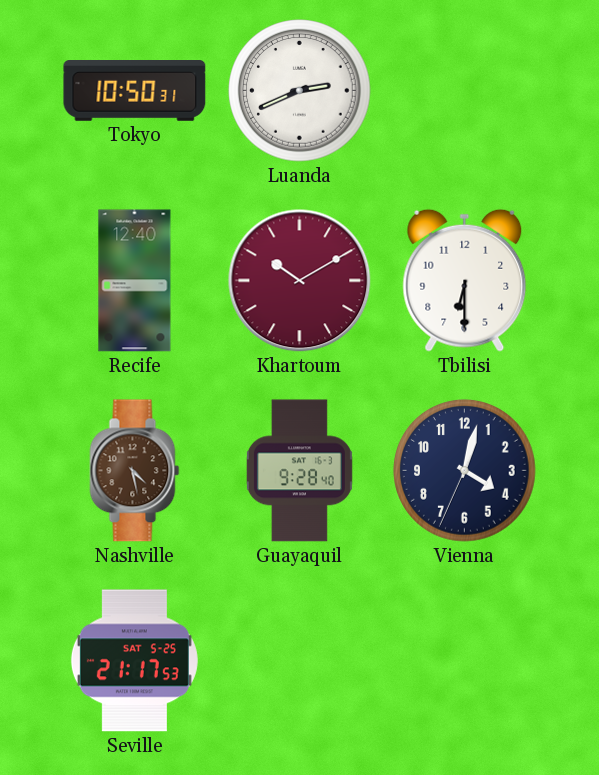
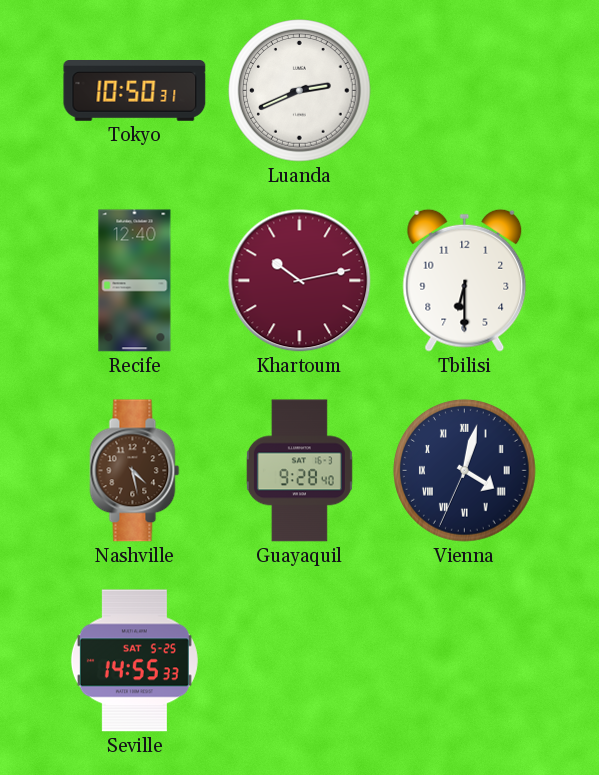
Khartoum: 10:10 -> 10:13 (300, 281)
Vienna numerals: Arabic -> Roman (465, 471)
Seville: 21:17 -> 14:55 (134, 661)
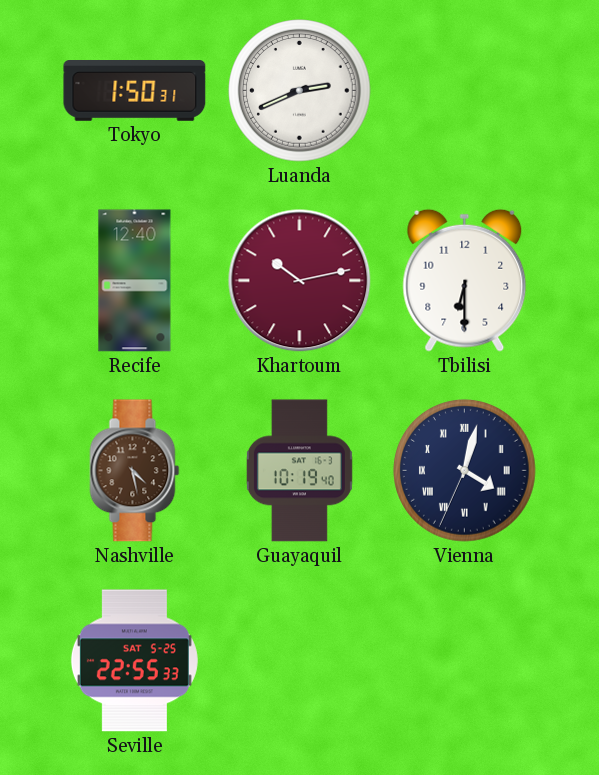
Tokyo: 10:50 -> 1:50 (135, 91)
Guayaquil: 9:28 -> 10:19 (299, 471)
Seville: 14:55 -> 22:55 (134, 661)
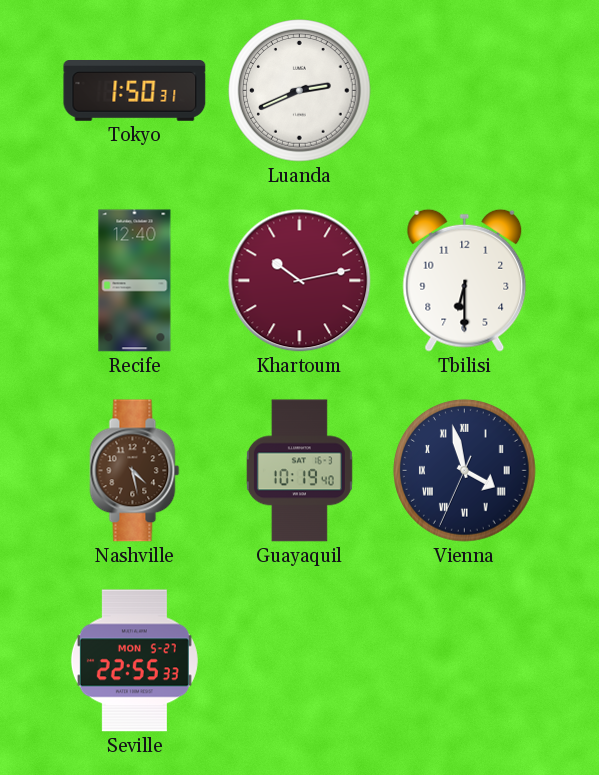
Vienna: 4:02 -> 3:57 (465, 471)
Seville date: SAT 5-25 -> MON 5-27 (134, 661)
